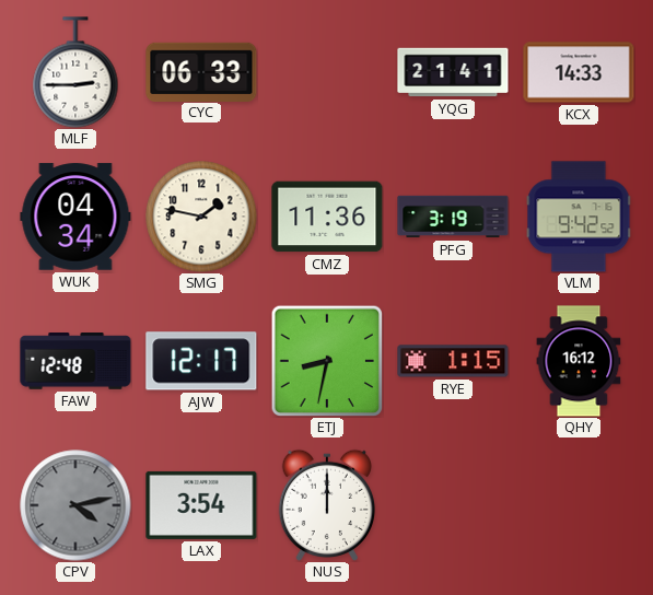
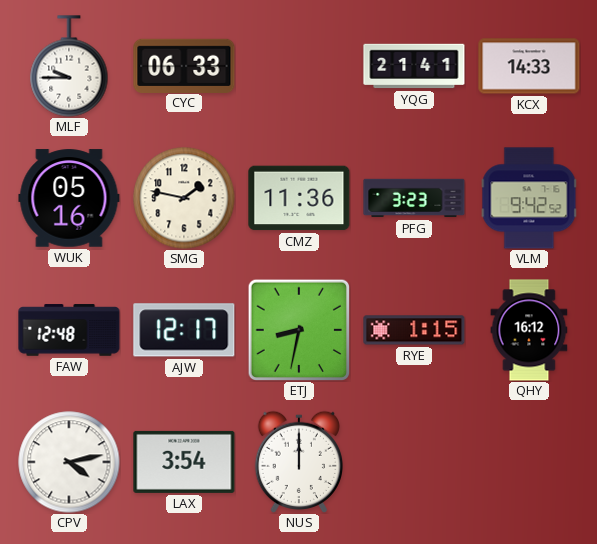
MLF: 2:45 -> 9:45 (69, 66)
WUK: 04:34 -> 05:16 (69, 198)
PFG: 3:19 -> 3:23 (414, 198)
CPV dial: grey -> white (69, 462)
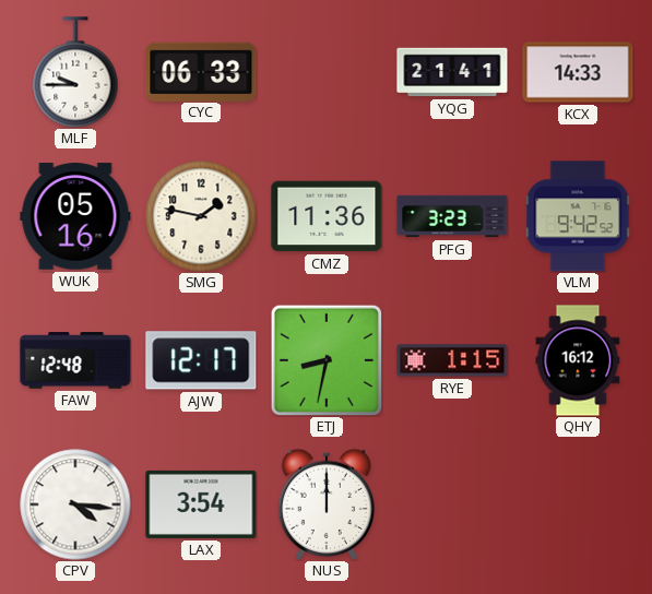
CPV: 4:13 -> 4:16 (75, 504)
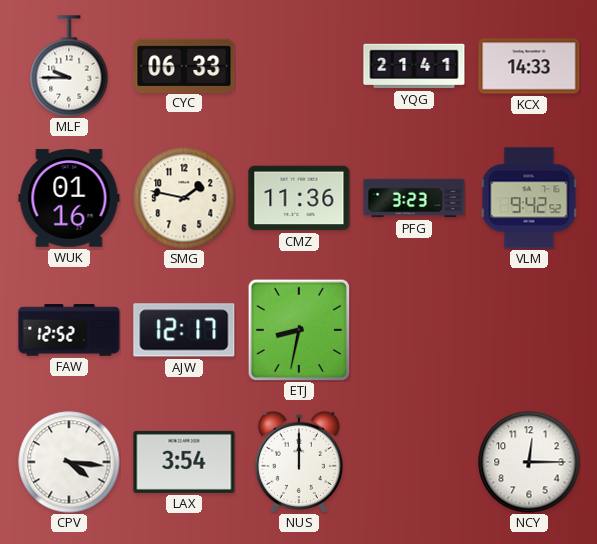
WUK: 05:16 -> 01:16 (69, 198)
FAW: 12:48 -> 12:52 (69, 330)
RYE: 1:15 -> none (452, 360)
QHY: 16:12 -> none (578, 360)
NCY: none -> 12:15 (529, 462)
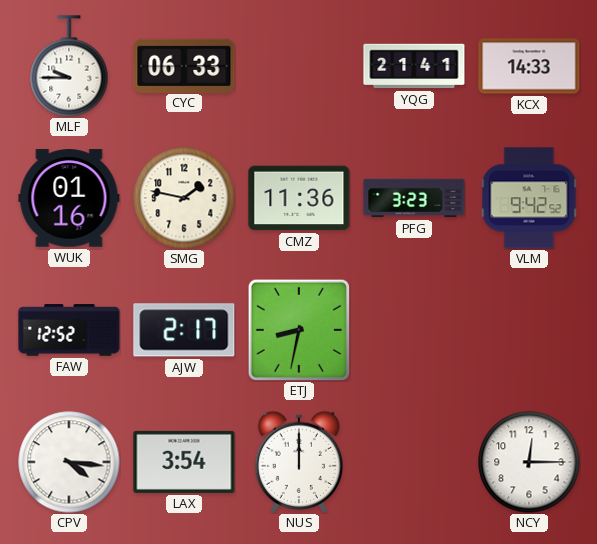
AJW: 12:17 -> 2:17 (184, 330)
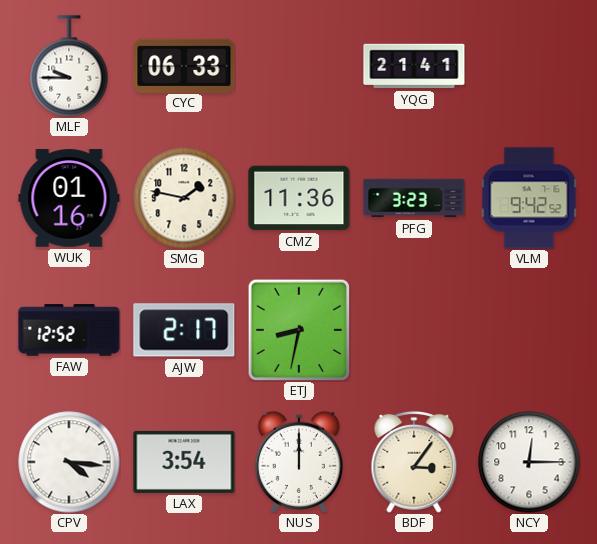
KCX: 14:33 -> none (529, 66)
BDF: none -> 3:06 (414, 462)
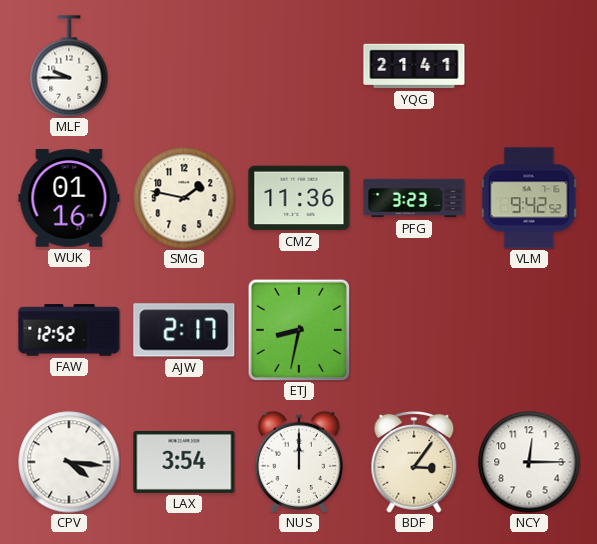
CYC: 06:33 -> none (184, 65)
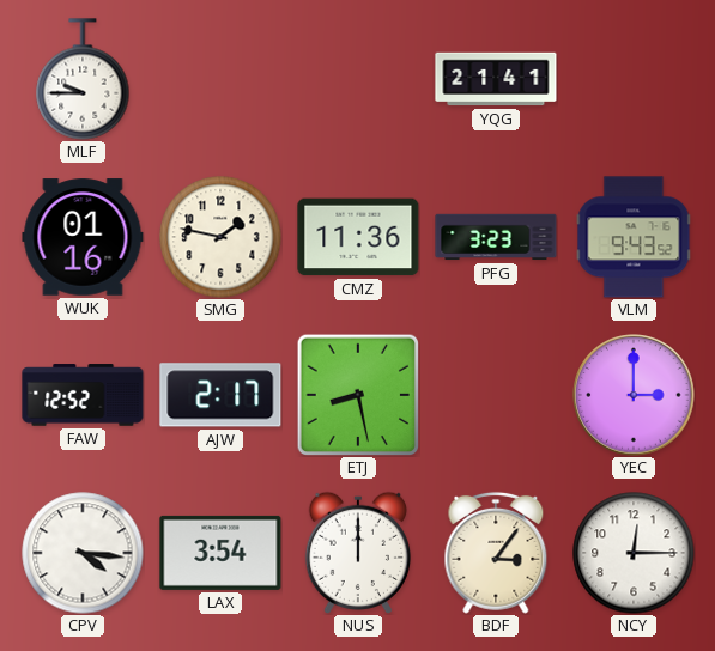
VLM: 9:42 -> 9:43 (634, 237)
ETJ: 8:32 -> 8:28 (357, 394)
YEC: none -> 3:00 (634, 395)
